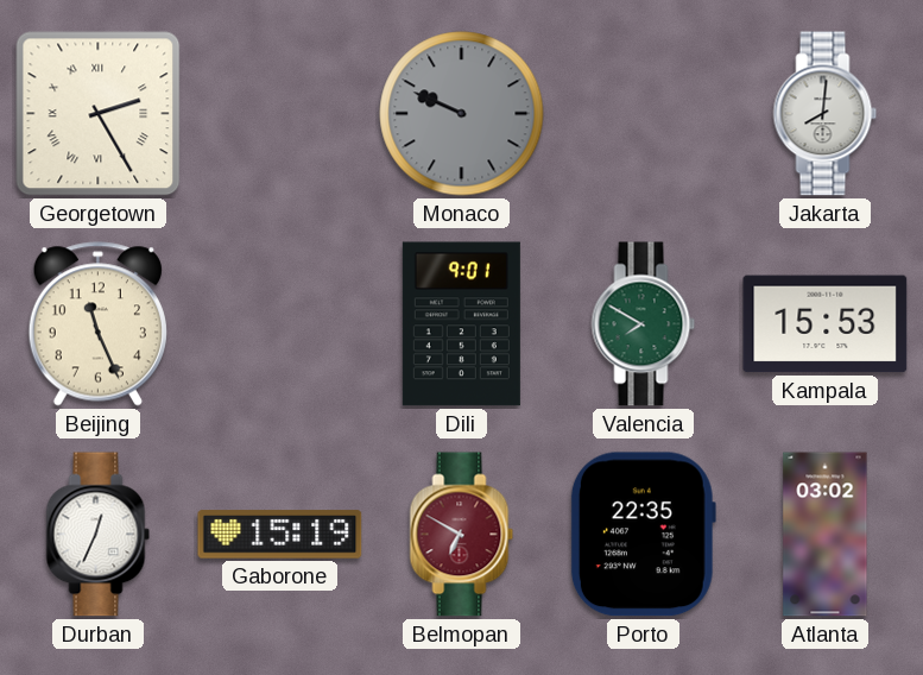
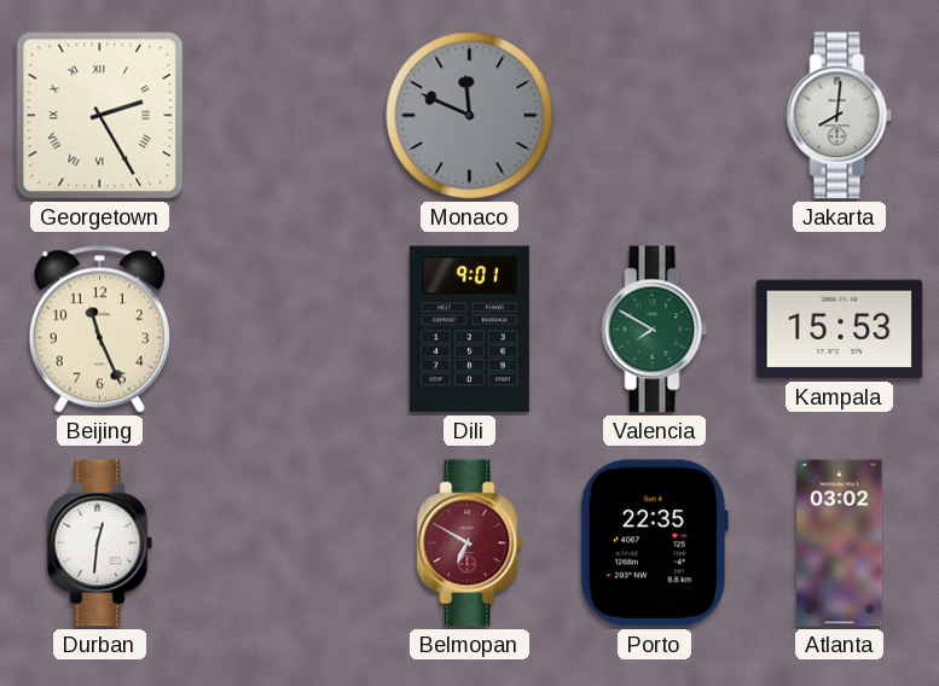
Monaco: 9:49 -> 11:49 (470, 116)
Durban: 12:34 -> 12:31 (100, 543)
Gaborone: 15:19 -> none (280, 535)
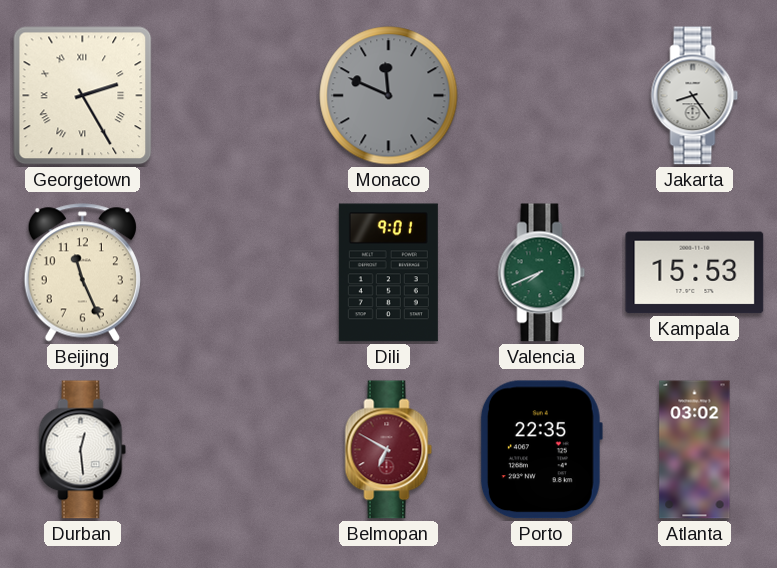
Jakarta: 8:01 -> 8:24 (695, 96)
Valencia: 7:50 -> 7:41 (542, 273)
Durban: 12:31 -> 12:29 (83, 450)
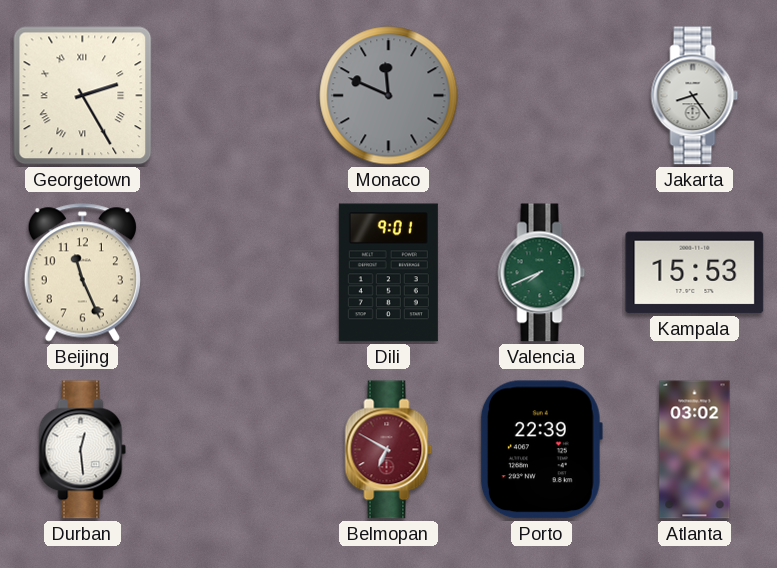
Porto: 22:35 -> 22:39 (541, 450)
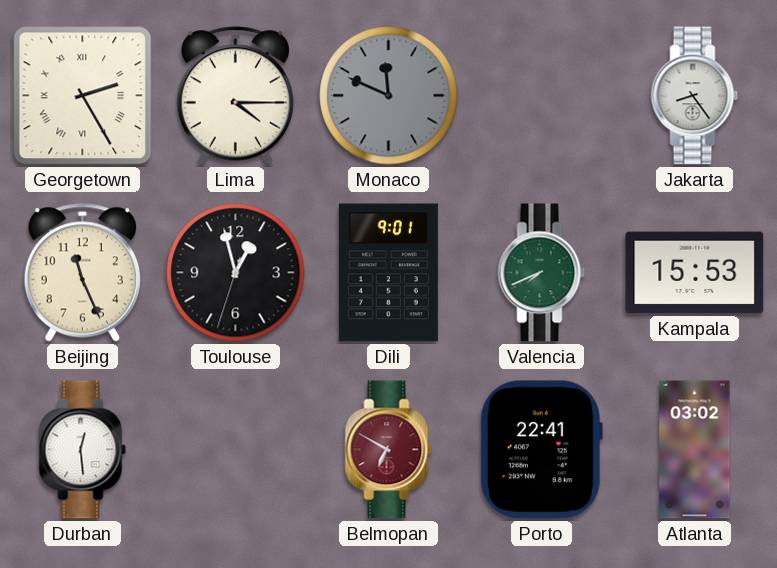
Lima: none -> 4:15 (235, 96)
Toulouse: none -> 12:57 (236, 273)
Porto: 22:39 -> 22:41 (541, 450)
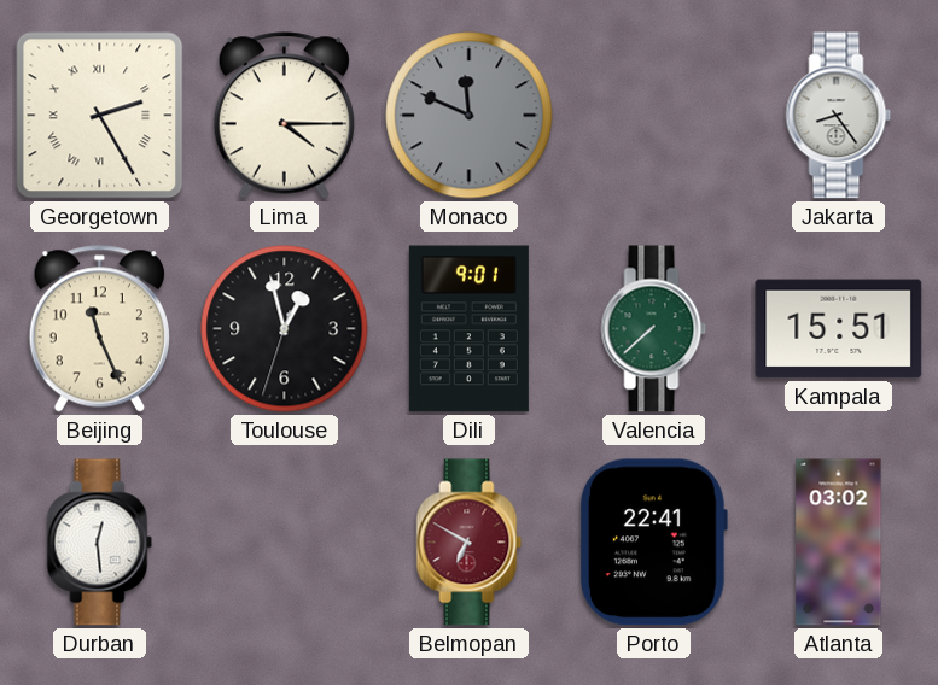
Valencia: 7:41 -> 7:38 (654, 329)
Kampala: 15:53 -> 15:51 (839, 329)
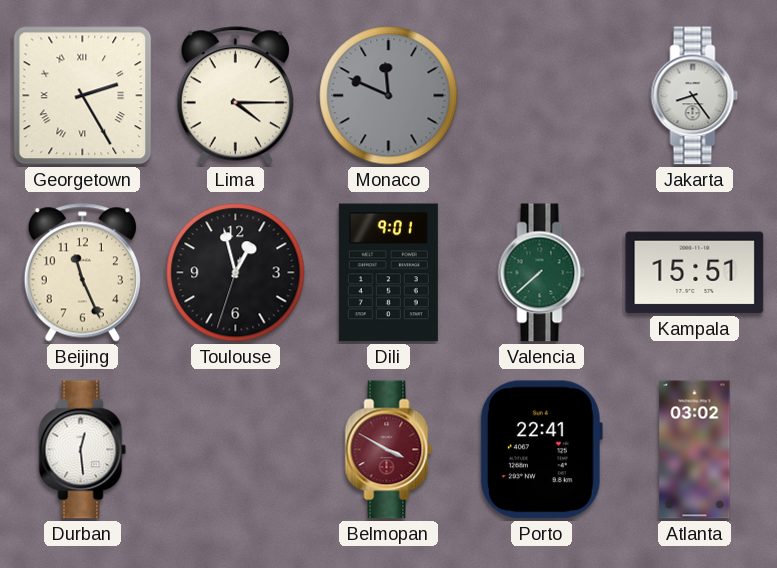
Belmopan: 6:50 -> 3:50 (389, 450)
